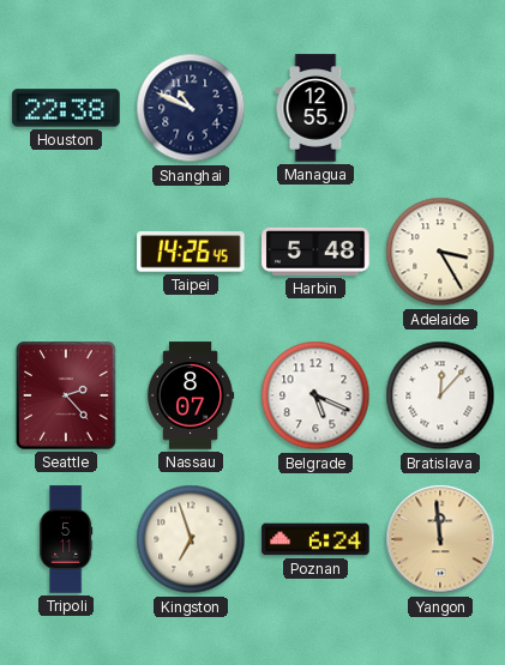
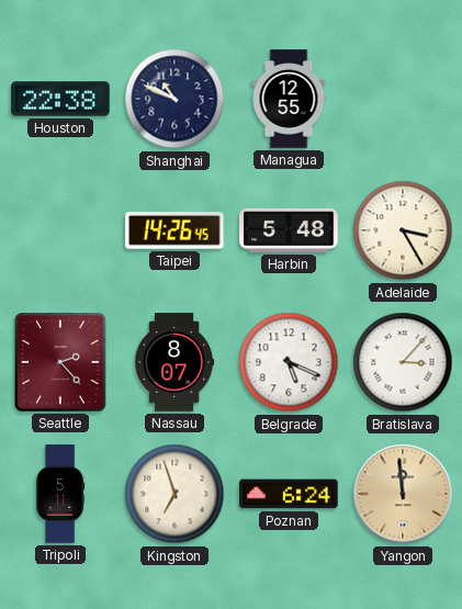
Bratislava: 12:07 -> 3:07 (403, 362)
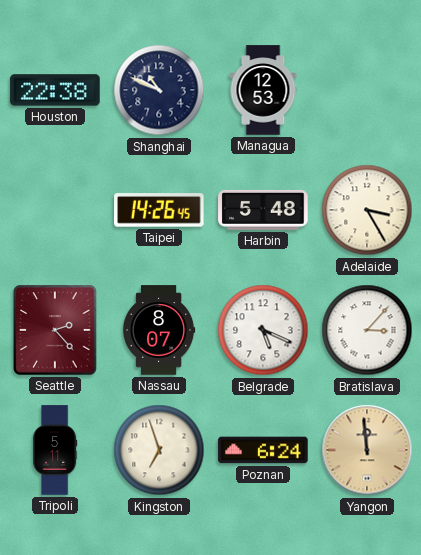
Managua: 12:55 -> 12:53 (263, 90)
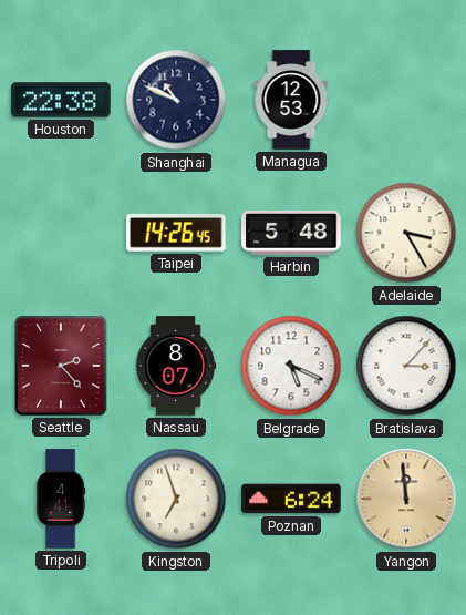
Tripoli: 5:11 -> 4:41 (61, 499)
